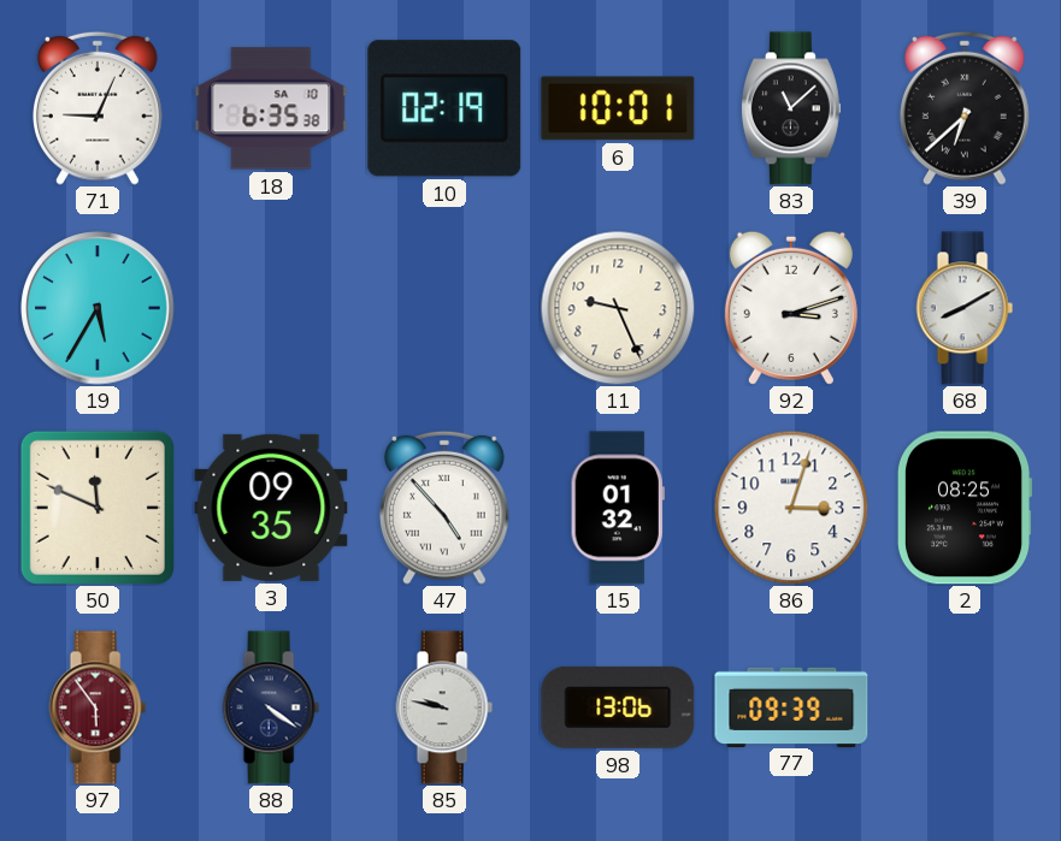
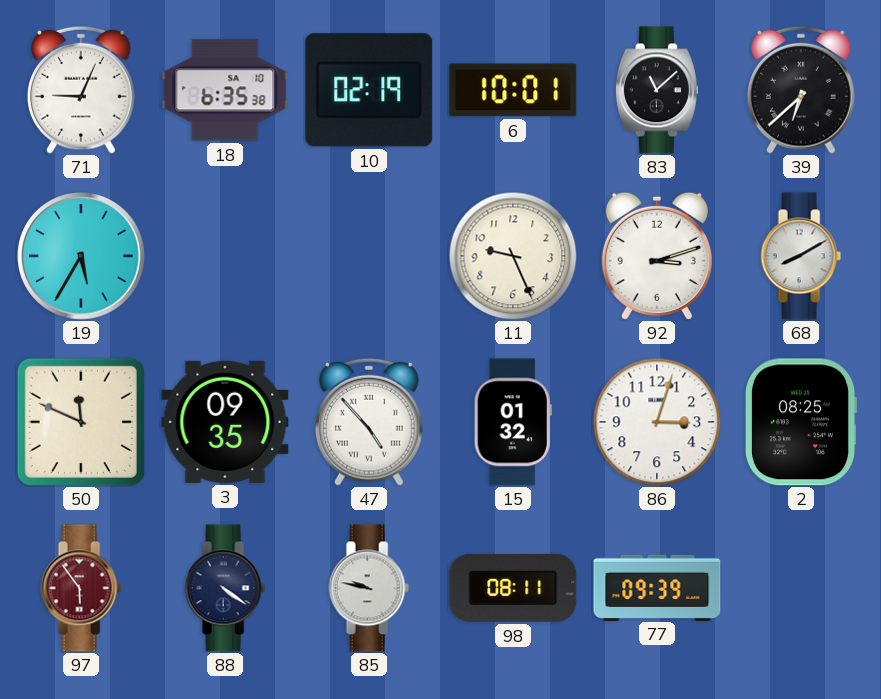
98: 13:06 -> 08:11 (513, 588)
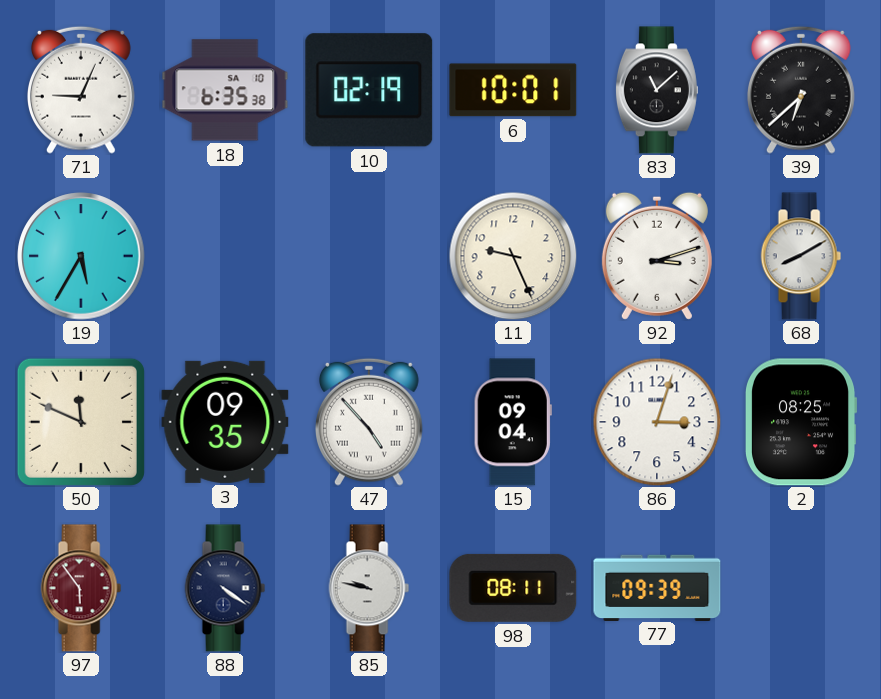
15: 01:32 -> 09:04 (513, 422)
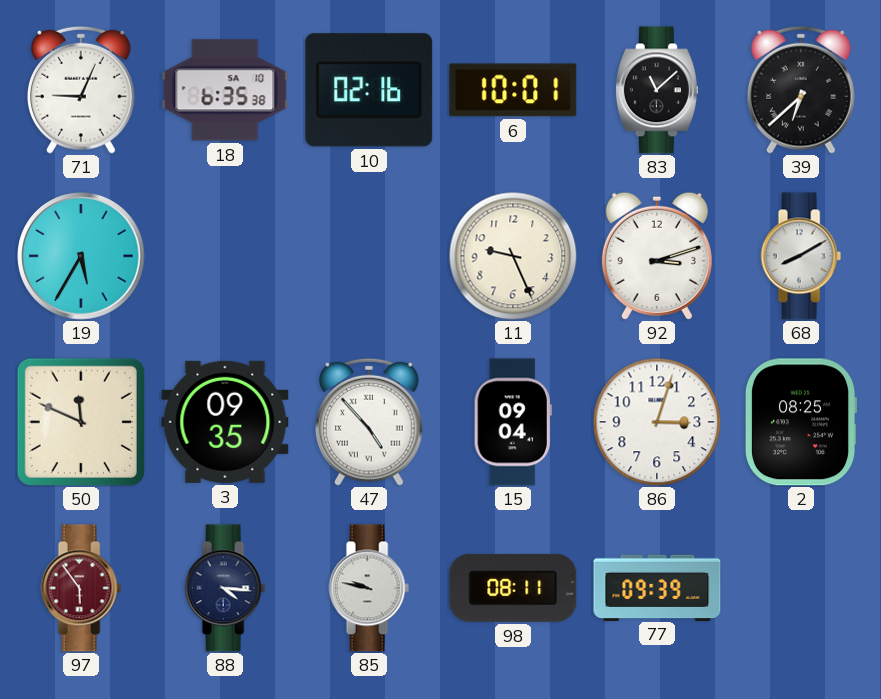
10: 02:19 -> 02:16 (369, 90)
88: 4:21 -> 4:16 (225, 588)
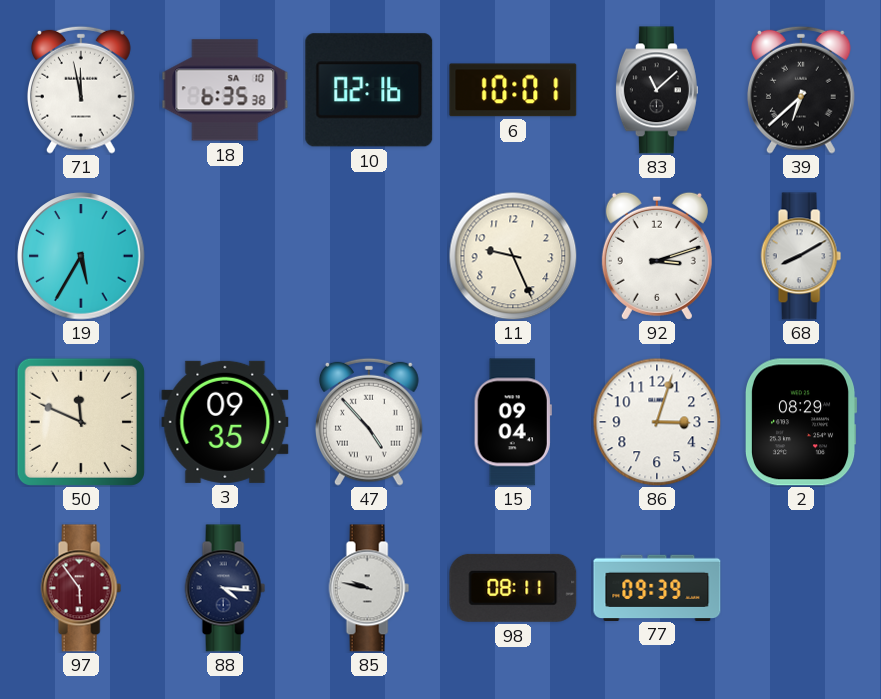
71: 9:04 -> 11:58 (82, 90)
2: 08:25 -> 08:29 (801, 422)
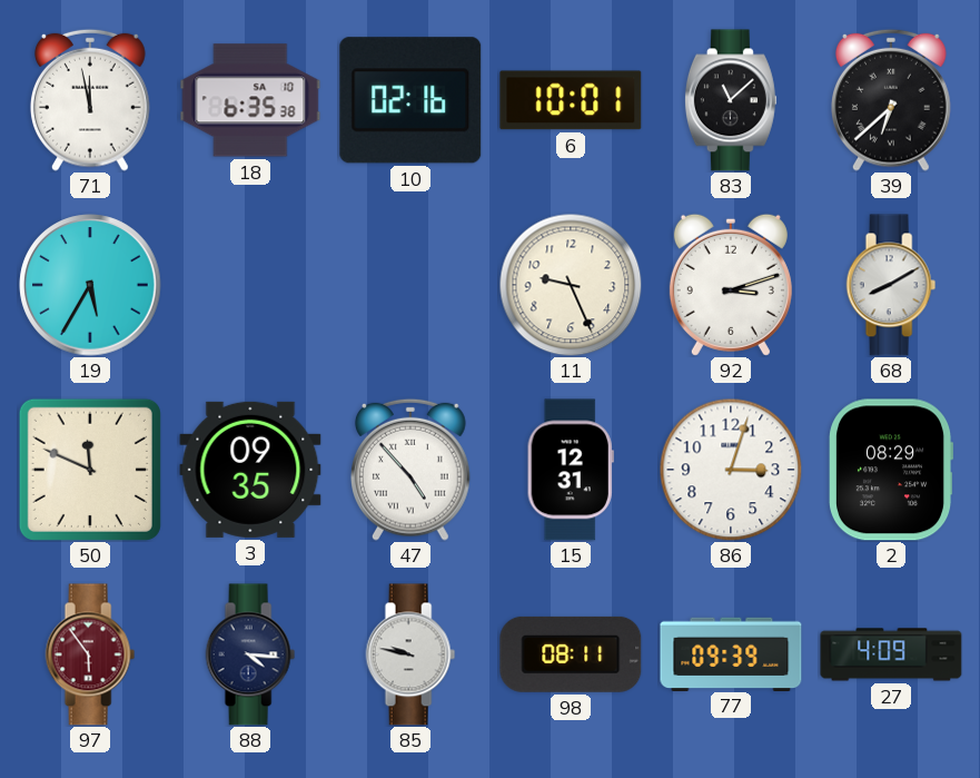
15: 09:04 -> 12:31 (571, 470)
27: none -> 4:09 (891, 654)
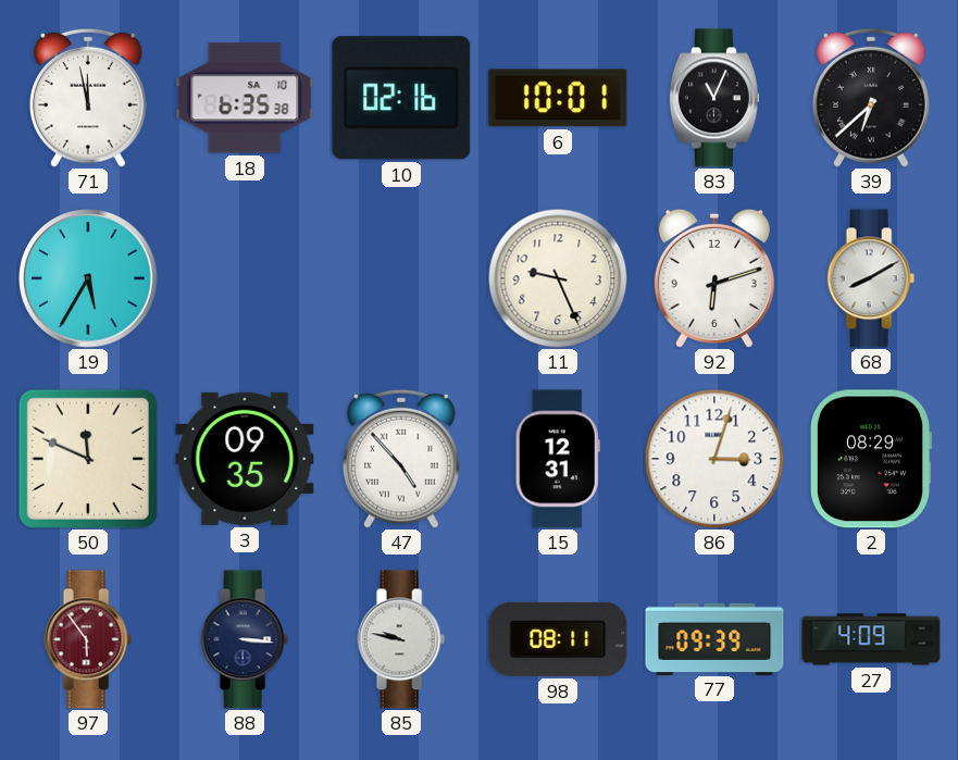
83: 11:08 -> 11:04 (714, 98)
92: 3:12 -> 6:12 (714, 278)
88: 4:16 -> 3:16 (245, 639)
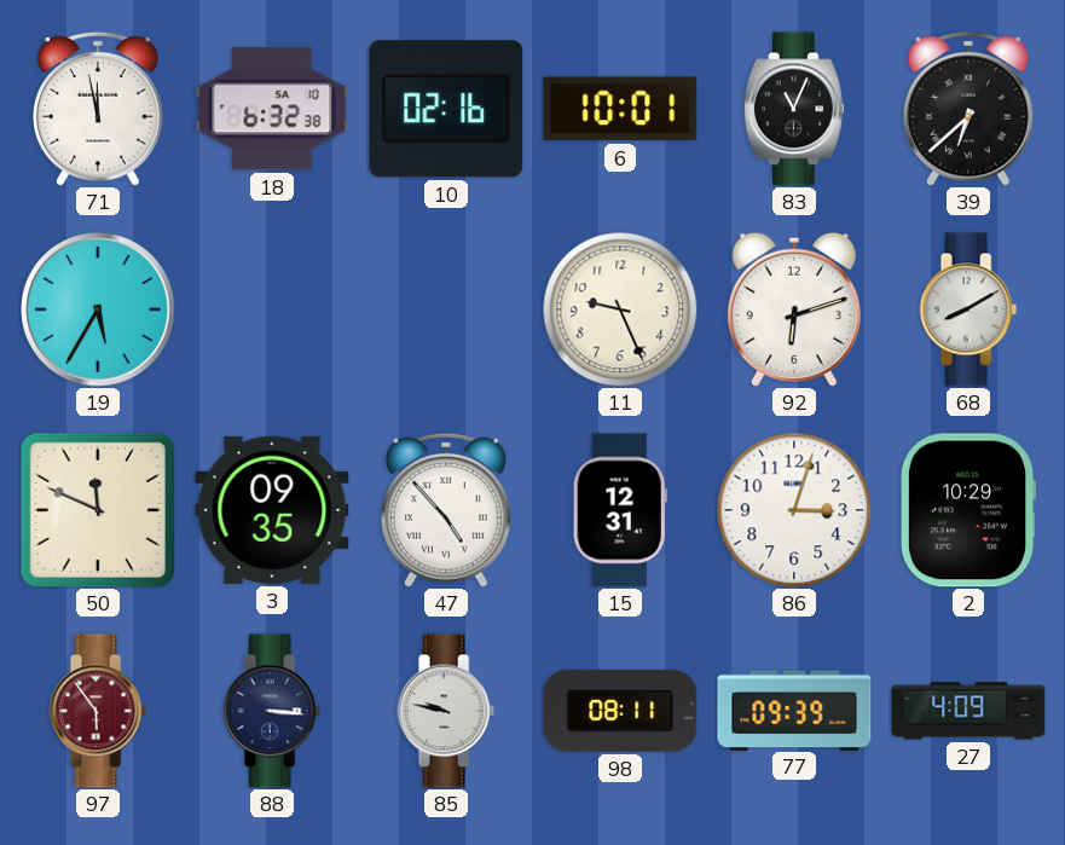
18: 6:35 -> 6:32 (272, 109)
2: 08:29 -> 10:29 (968, 510)
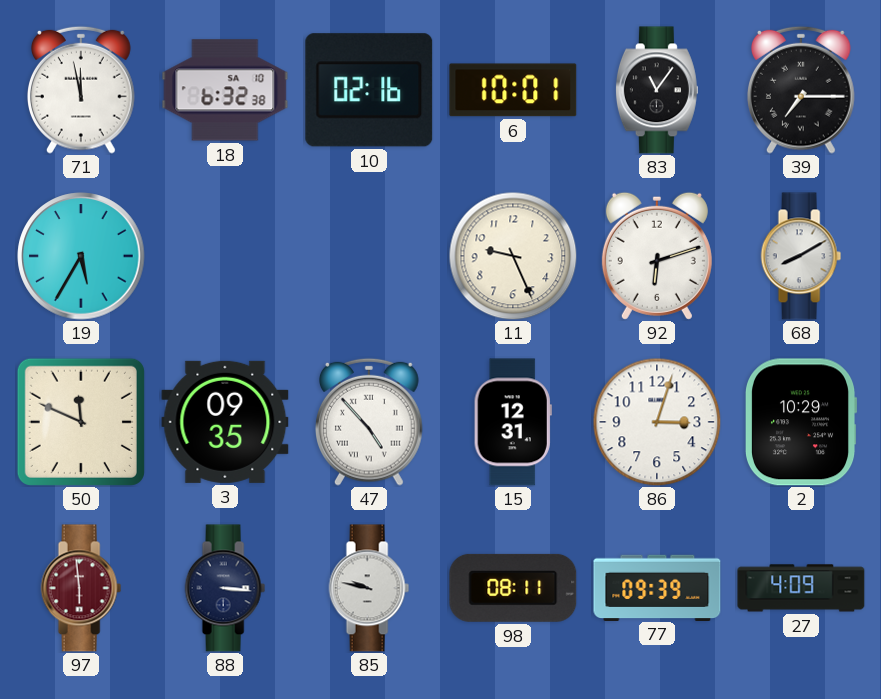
83: 11:04 -> 11:06 (657, 90)
39: 6:38 -> 7:15 (802, 90)
97: 5:54 -> 5:59 (81, 588)
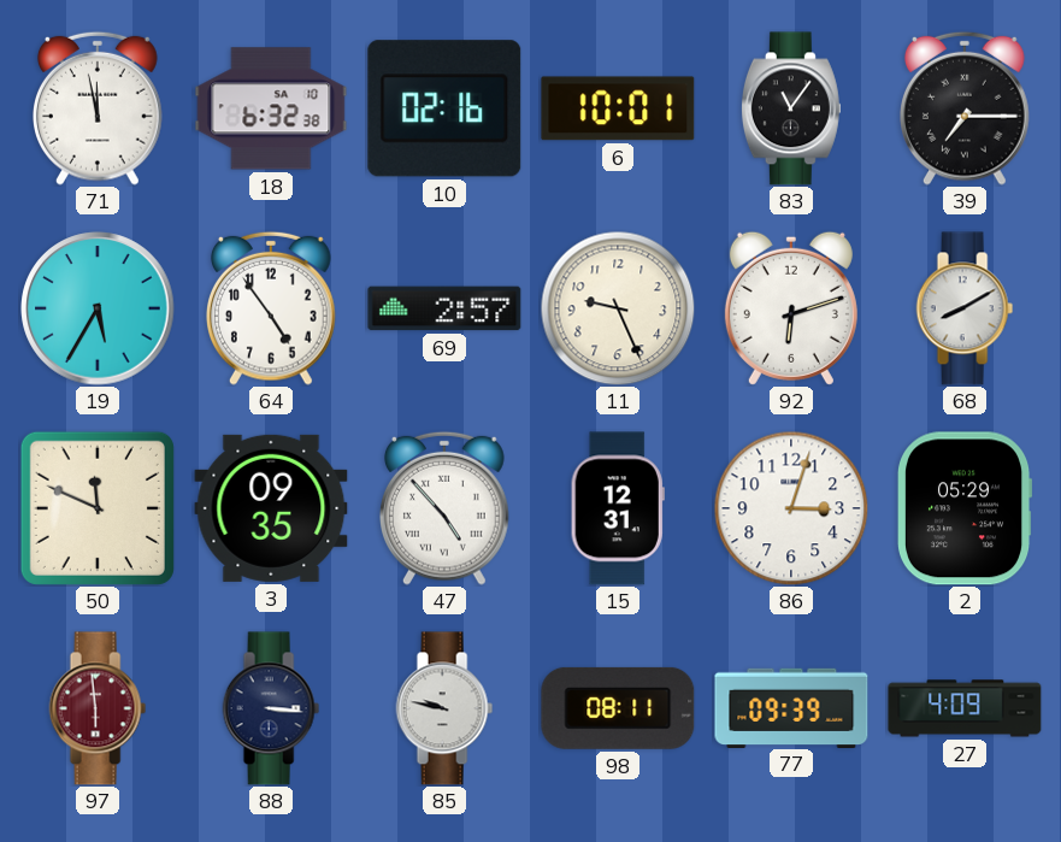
64: none -> 4:54 (272, 308)
69: none -> 2:57 (444, 308)
2: 10:29 -> 05:29 (965, 508)
